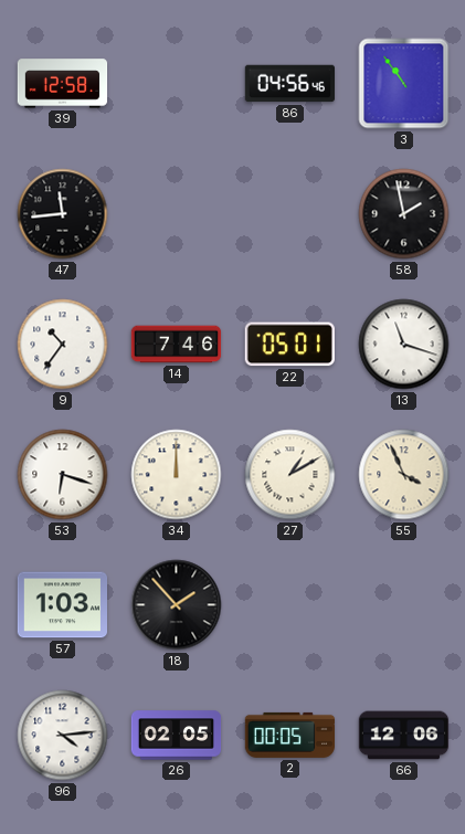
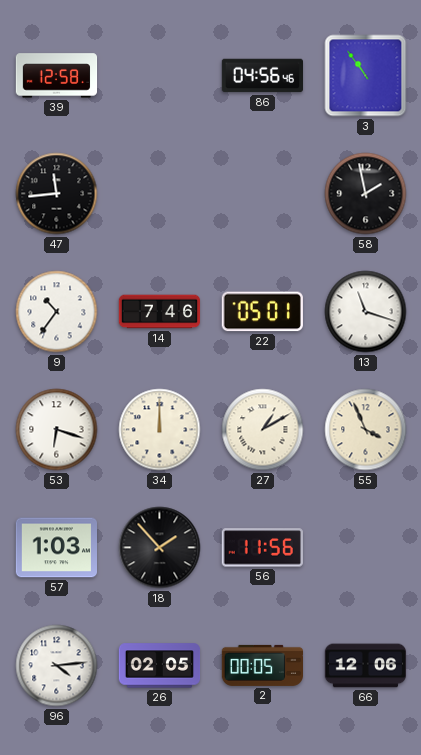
56: none -> 11:56 (262, 548)
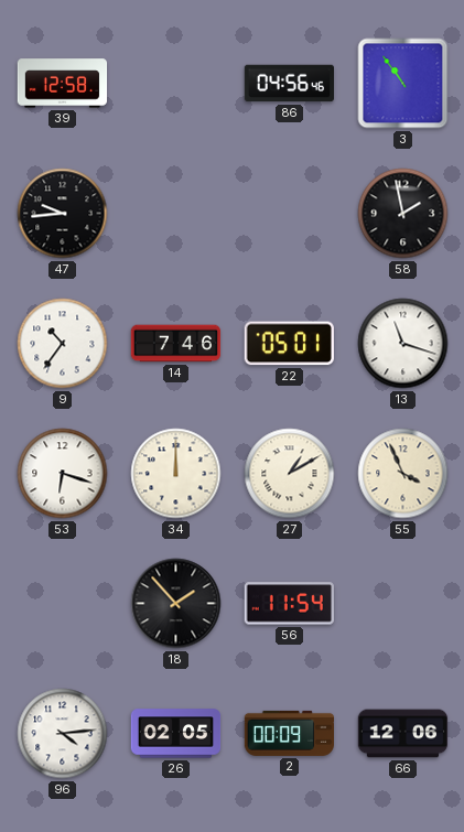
47: 11:44 -> 9:44 (63, 214)
57: 1:03 -> none (56, 548)
56: 11:56 -> 11:54 (289, 604)
2: 00:05 -> 00:09 (289, 733)
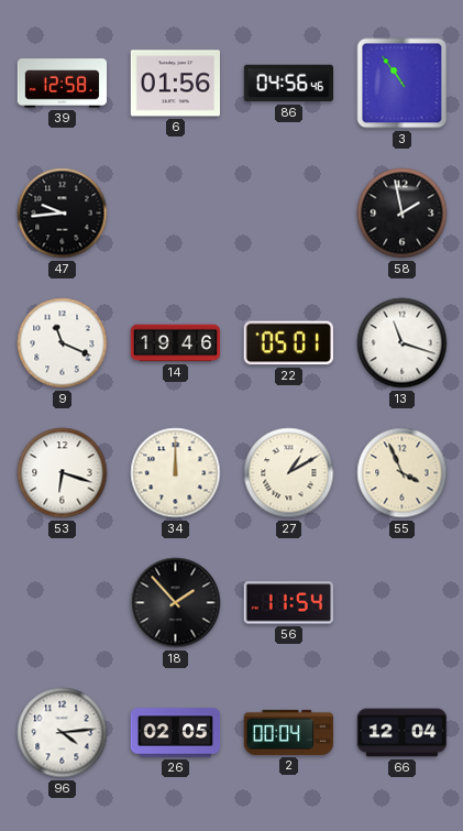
6: none -> 01:56 (175, 84)
9: 10:36 -> 11:19 (63, 343)
14: 7:46 -> 19:46 (176, 343)
2: 00:09 -> 00:04 (288, 732)
66: 12:06 -> 12:04 (403, 733)
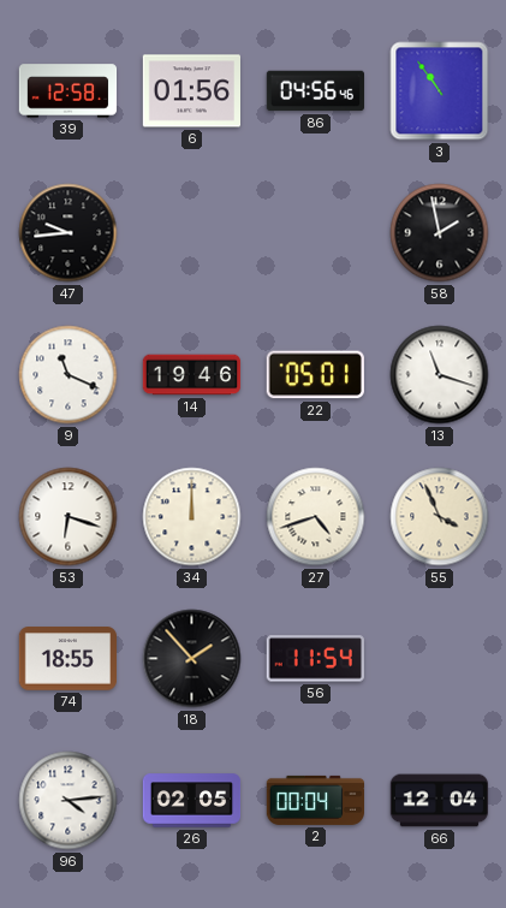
27: 1:10 -> 4:42 (316, 517)
74: none -> 18:55 (67, 659)
